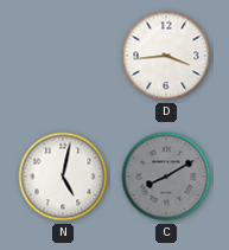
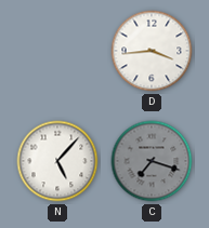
N: 5:02 -> 5:07 (57, 161)
C: 8:10 -> 7:18 (152, 161)
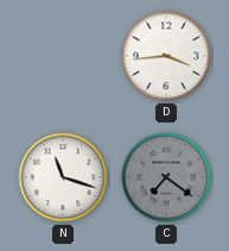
N: 5:07 -> 11:18 (63, 177)
C: 7:18 -> 7:21 (166, 177)
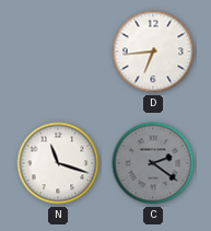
D: 3:44 -> 6:44 (153, 51)
C: 7:21 -> 2:21 (153, 163)
